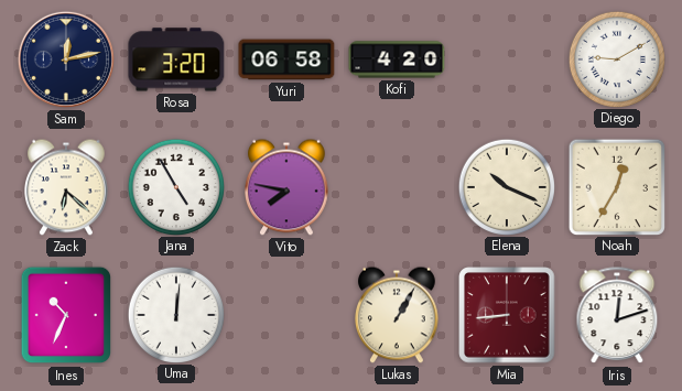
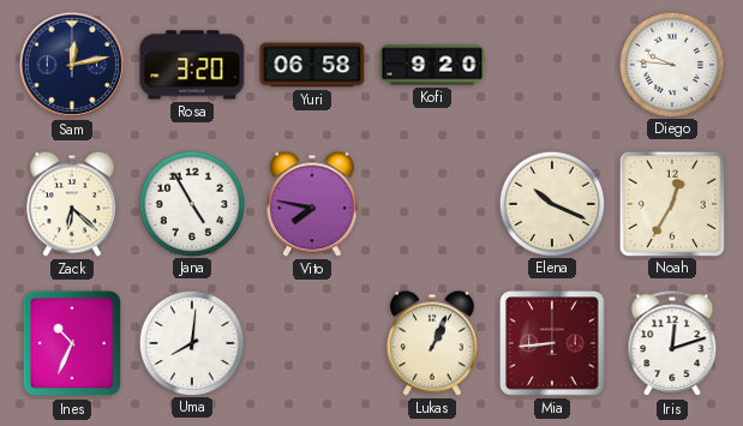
Kofi: 4:20 -> 9:20 (432, 65)
Diego: 9:10 -> 9:46 (671, 64)
Uma: 12:01 -> 8:01 (191, 342)
Lukas: 1:05 -> 1:04 (433, 343)
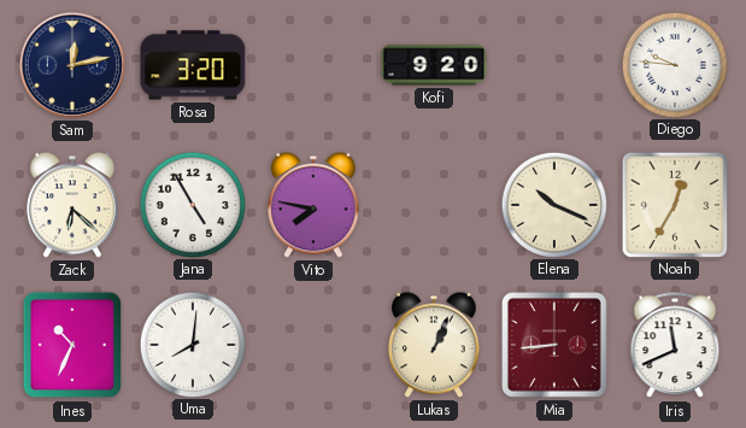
Yuri: 06:58 -> none (312, 65)
Iris: 12:12 -> 11:41 (675, 346)
